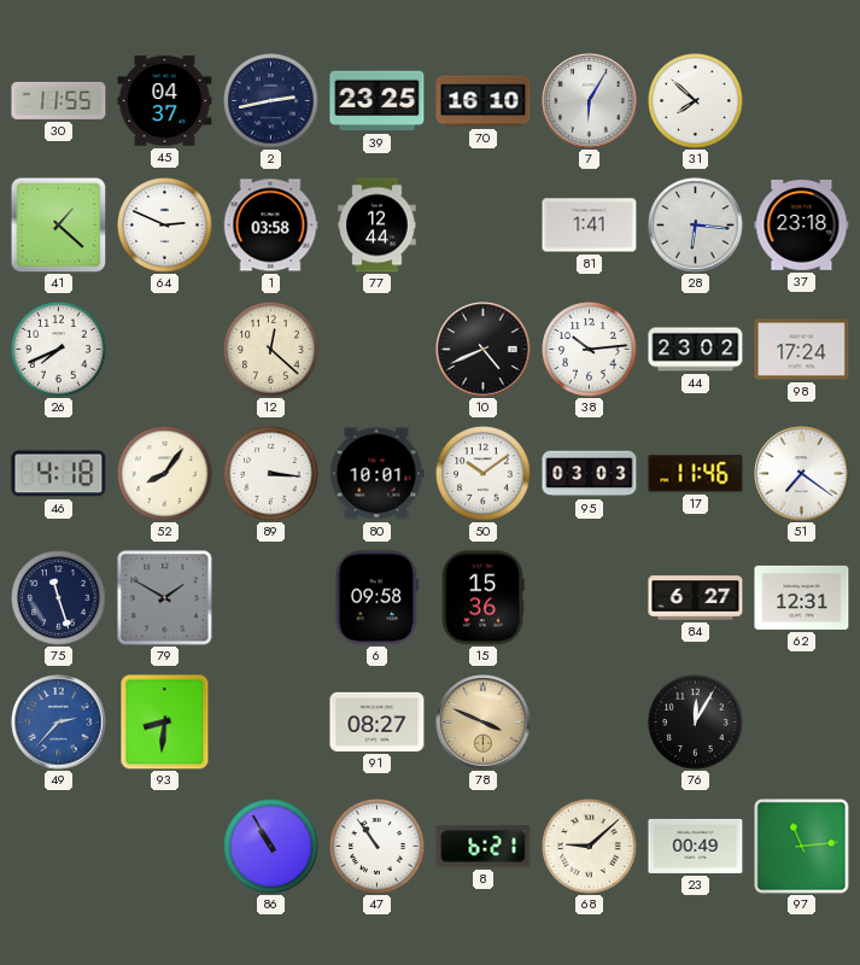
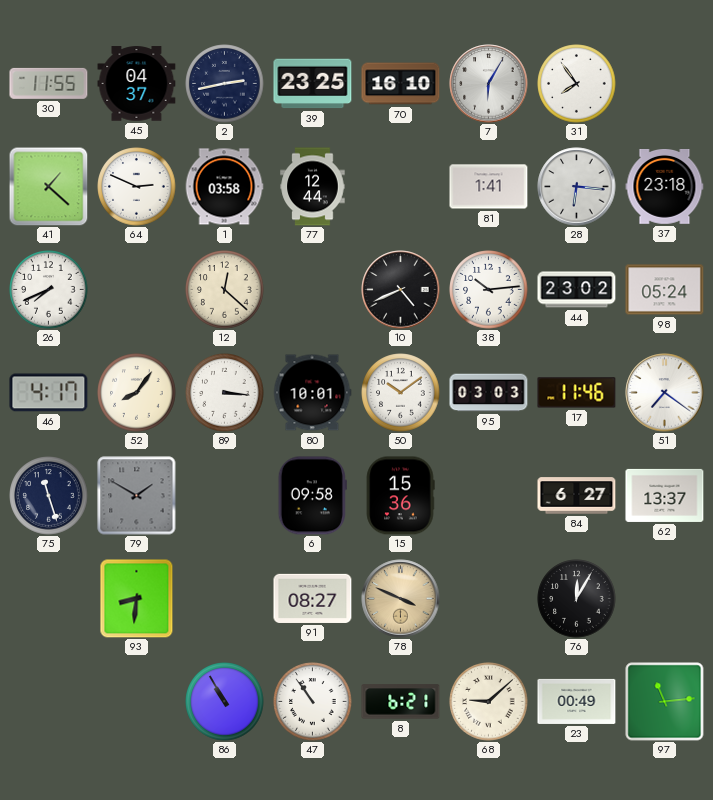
31: 7:52 -> 7:54 (577, 84)
98: 17:24 -> 05:24 (665, 290)
46: 4:18 -> 4:17 (49, 393)
62: 12:31 -> 13:37 (665, 495)
49: 2:37 -> none (59, 723)
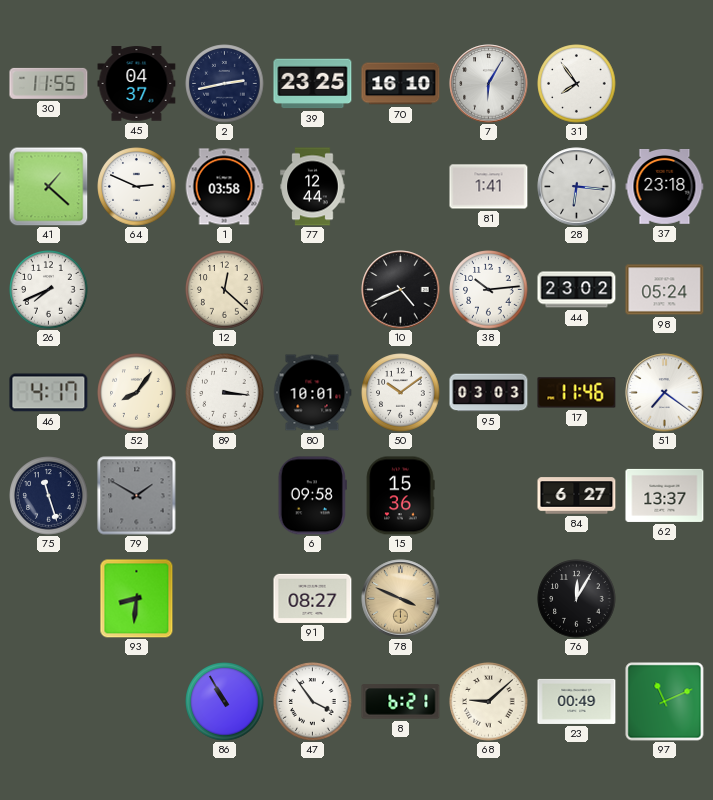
47: 10:54 -> 3:54 (313, 702)
97: 11:14 -> 11:11 (665, 702)
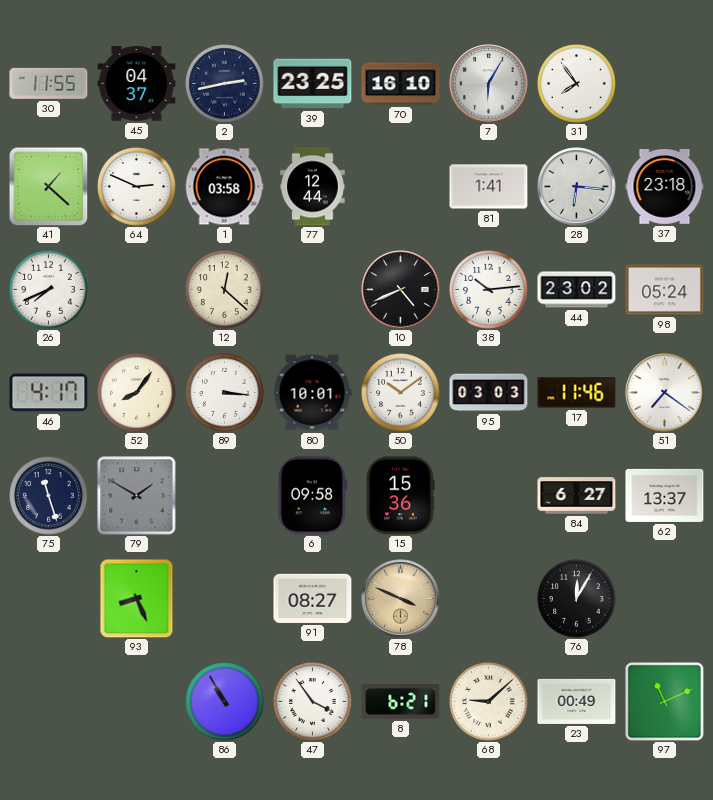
93: 8:31 -> 8:26 (137, 599)
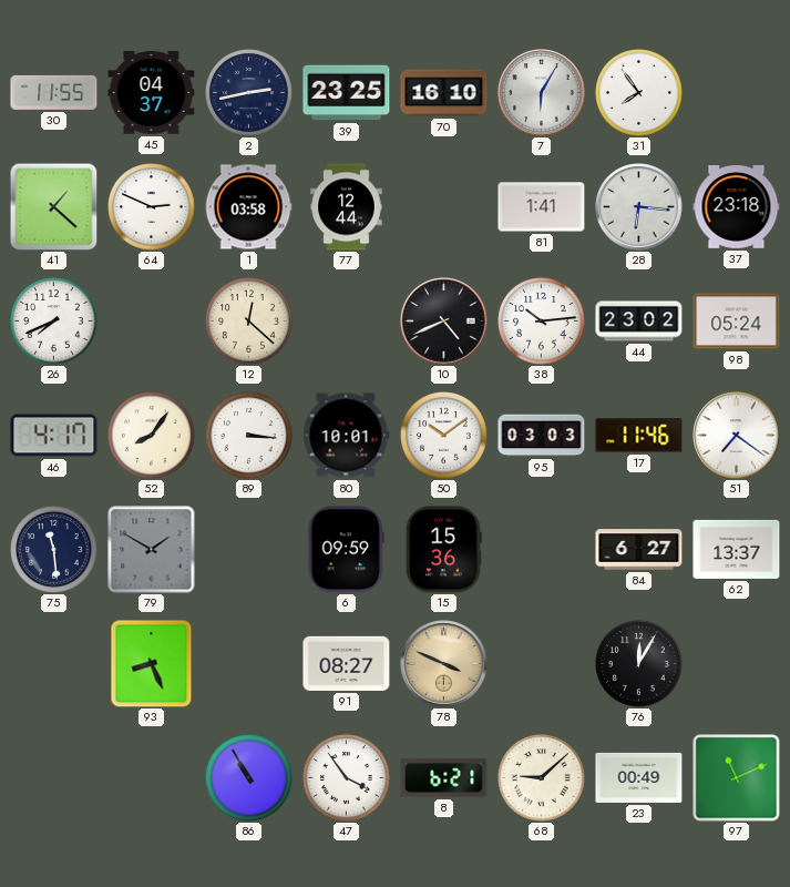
75: 11:27 -> 11:29 (54, 550)
6: 09:58 -> 09:59 (346, 550)
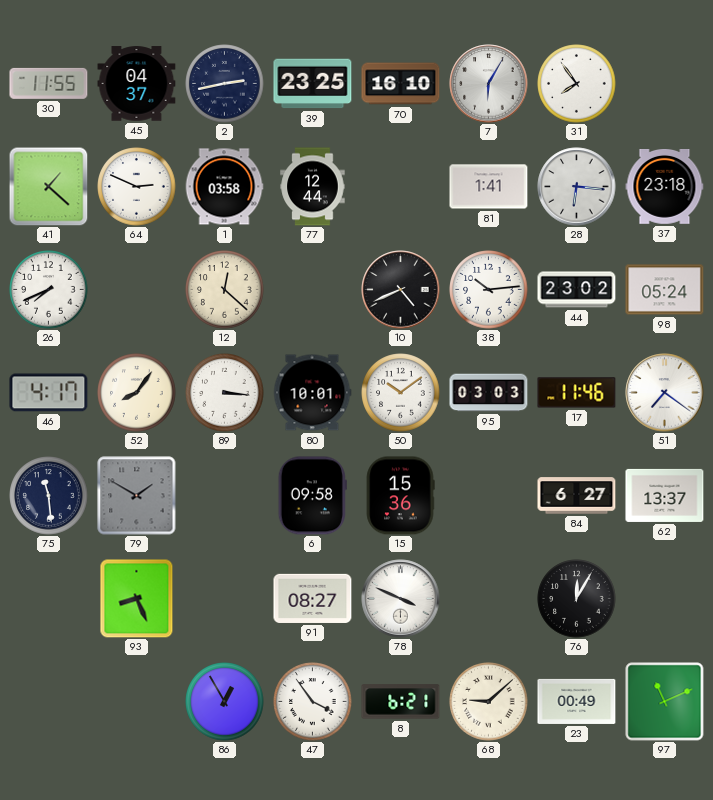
6: 09:59 -> 09:58 (312, 496)
78 dial: champagne -> white (401, 599)
86: 10:55 -> 12:55 (225, 702)
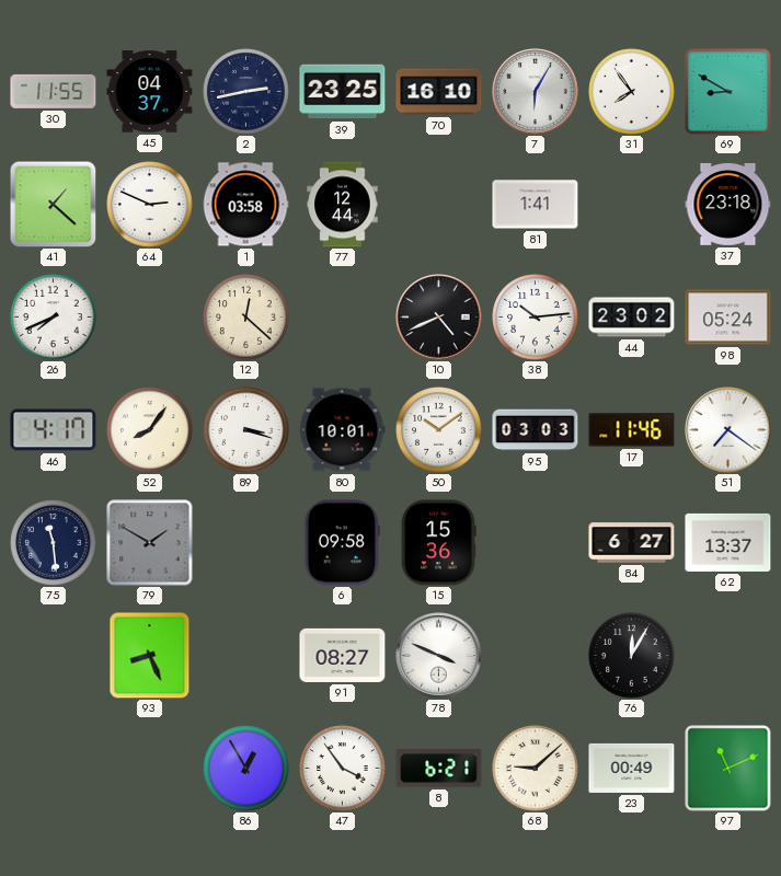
69: none -> 8:50 (728, 92)
28: 6:16 -> none (577, 187)
89: 3:16 -> 3:18 (246, 430)
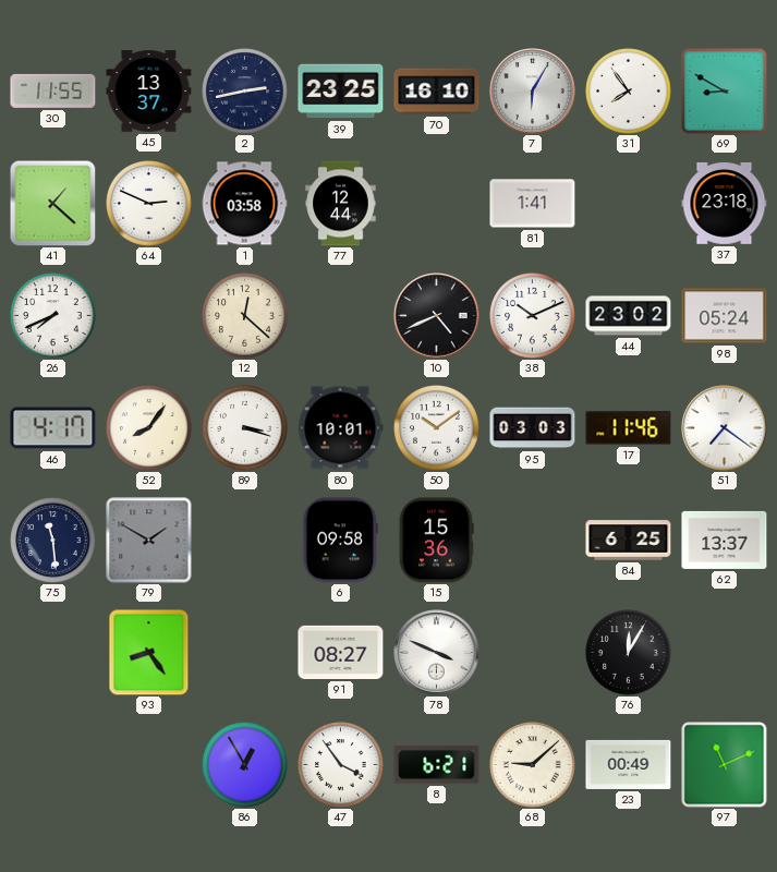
45: 04:37 -> 13:37 (149, 92)
38: 10:14 -> 10:11 (533, 316)
84: 6:27 -> 6:25 (629, 541)
93: 8:26 -> 8:24 (149, 653)
